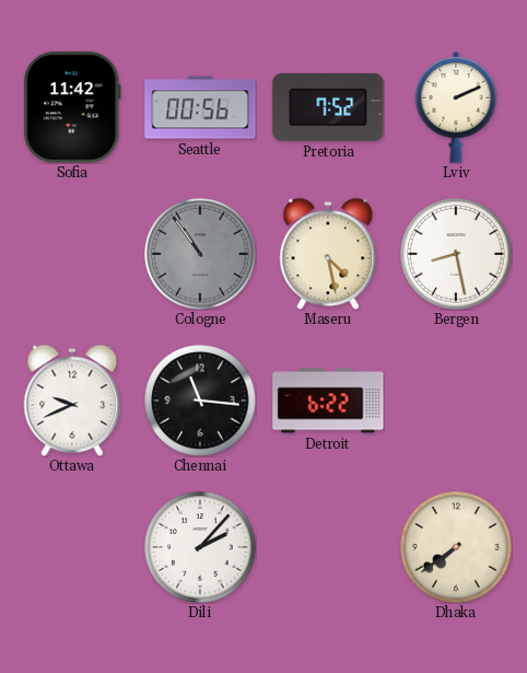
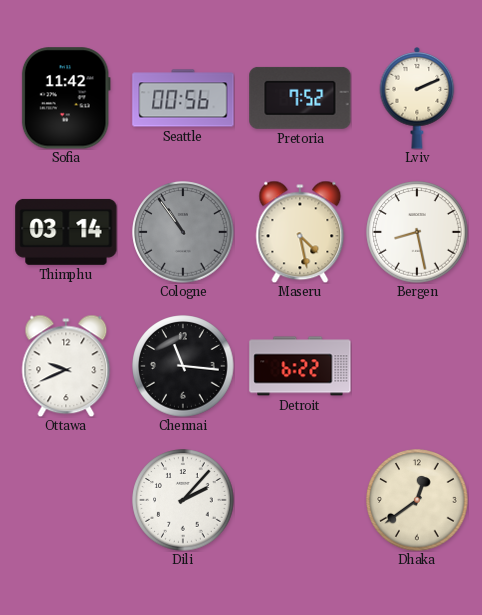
Thimphu: none -> 03:14 (66, 232)
Dhaka: 7:39 -> 12:39 (417, 500)
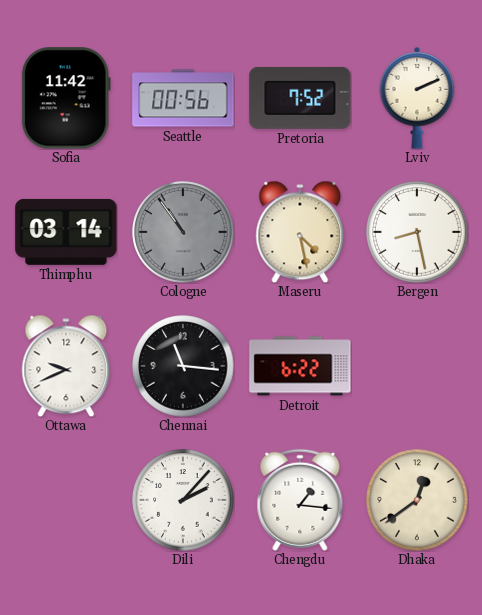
Chengdu: none -> 1:16 (300, 500)
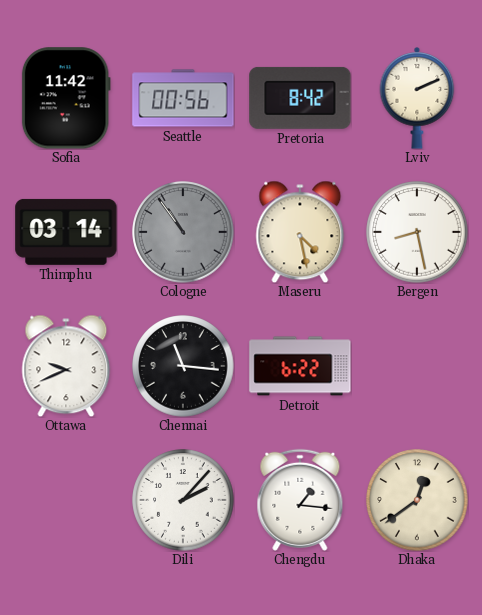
Pretoria: 7:52 -> 8:42 (300, 98)
